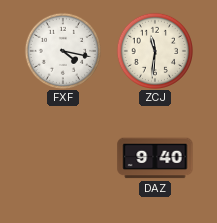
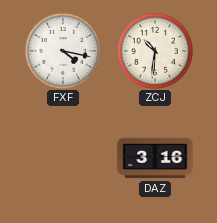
ZCJ: 11:31 -> 10:31 (154, 50)
DAZ: 9:40 -> 3:16 (155, 158)
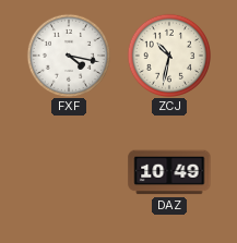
ZCJ: 10:31 -> 10:32 (168, 54)
DAZ: 3:16 -> 10:49 (169, 172)
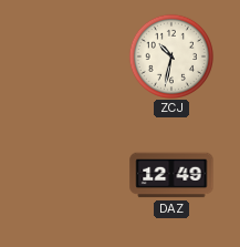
FXF: 4:17 -> none (68, 54)
DAZ: 10:49 -> 12:49 (171, 175)
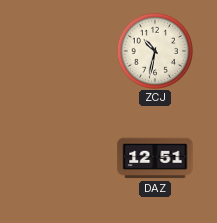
DAZ: 12:49 -> 12:51 (155, 158)
